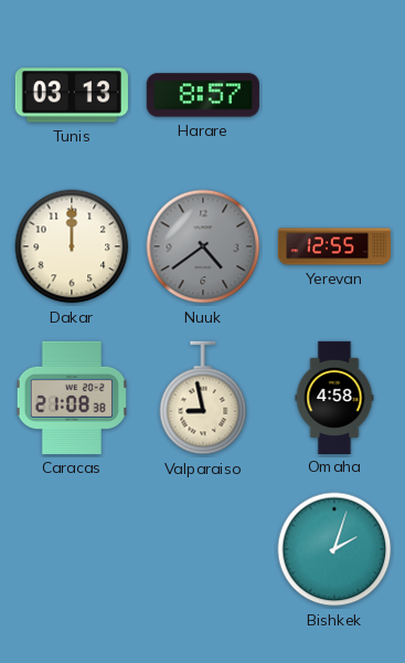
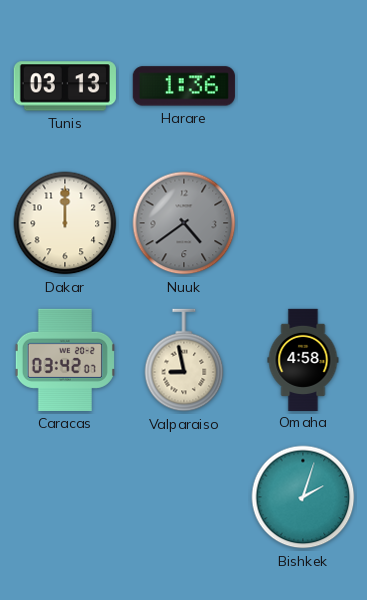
Harare: 8:57 -> 1:36 (184, 86)
Yerevan: 12:55 -> none (333, 246)
Caracas: 21:08 -> 03:42 (65, 360)
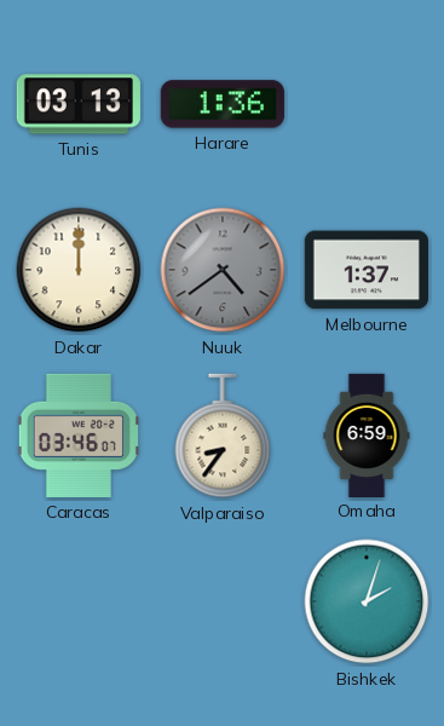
Melbourne: none -> 1:37 (367, 270)
Caracas: 03:42 -> 03:46 (79, 436)
Valparaiso: 8:58 -> 8:36 (223, 436)
Omaha: 4:58 -> 6:59 (367, 434)
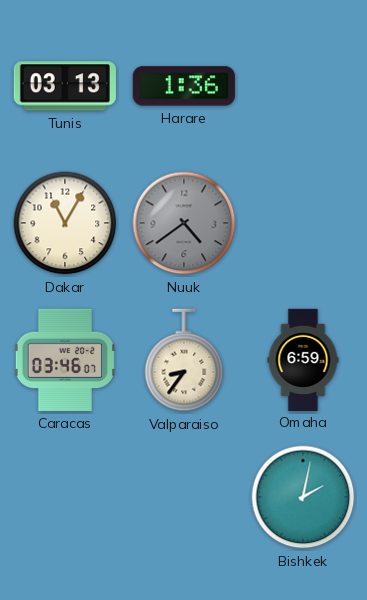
Dakar: 12:00 -> 11:05 (65, 223)
Melbourne: 1:37 -> none (367, 270)
Bishkek: 2:03 -> 2:02 (303, 497)
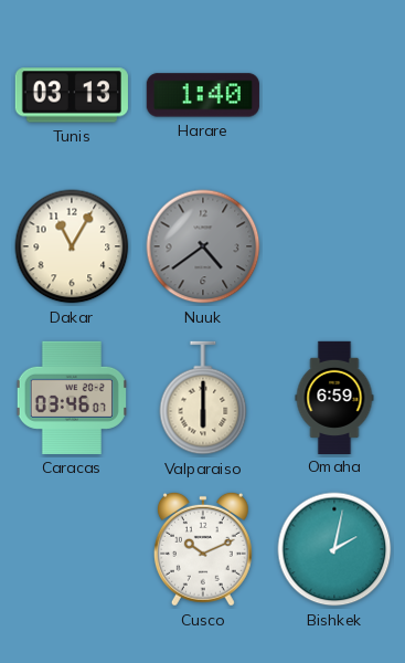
Harare: 1:36 -> 1:40 (203, 95)
Valparaiso: 8:36 -> 6:00 (203, 398)
Cusco: none -> 10:11 (203, 549)
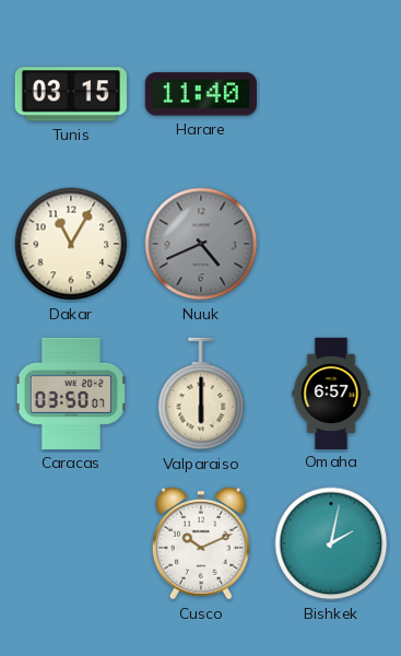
Tunis: 03:13 -> 03:15 (71, 94)
Harare: 1:40 -> 11:40 (201, 94)
Nuuk: 4:39 -> 4:41 (201, 244)
Caracas: 03:46 -> 03:50 (71, 394)
Omaha: 6:59 -> 6:57 (331, 393)
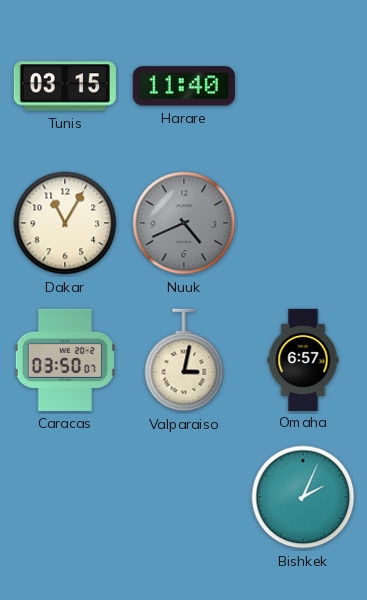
Valparaiso: 6:00 -> 3:02 (184, 360)
Cusco: 10:11 -> none (201, 543)
Bishkek: 2:02 -> 2:04 (303, 497)
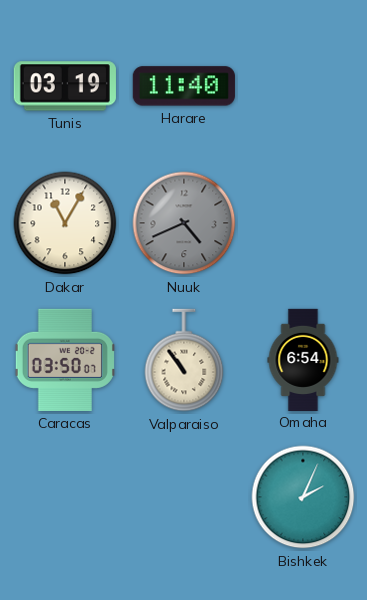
Tunis: 03:15 -> 03:19 (65, 86)
Valparaiso: 3:02 -> 10:54 (184, 360)
Omaha: 6:57 -> 6:54 (303, 359)
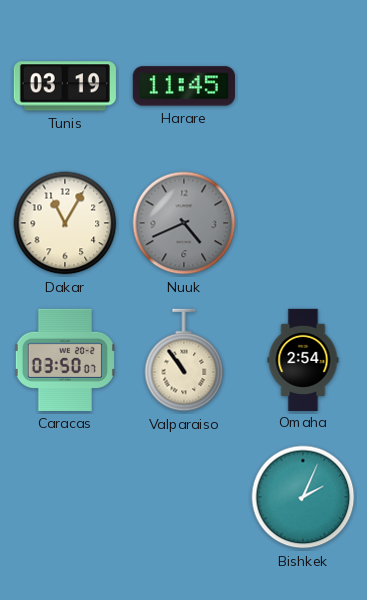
Harare: 11:40 -> 11:45 (184, 86)
Omaha: 6:54 -> 2:54 (303, 359)
